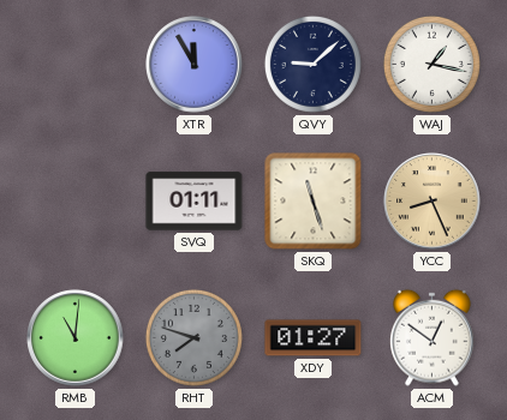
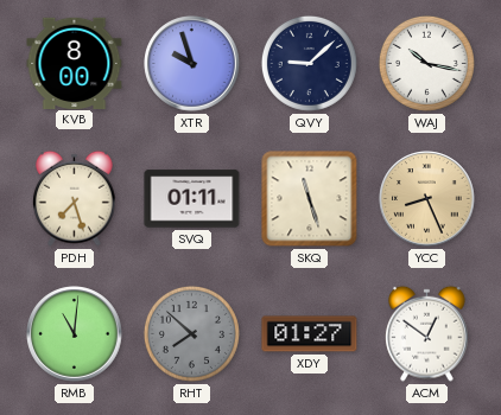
KVB: none -> 8:00 (75, 63)
XTR: 11:55 -> 9:57 (192, 64)
WAJ: 1:17 -> 10:17 (426, 63)
PDH: none -> 7:27 (75, 198)
RHT: 7:48 -> 7:52 (191, 333)
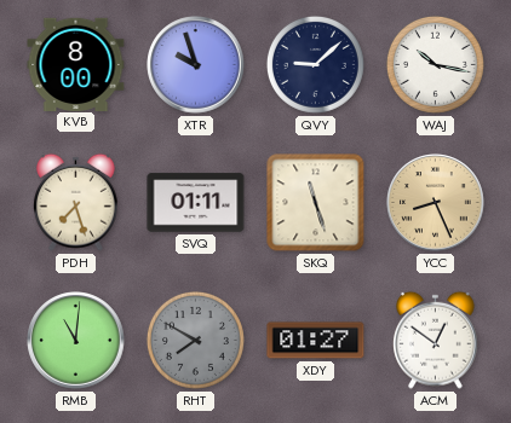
RHT: 7:52 -> 7:50 (195, 340)
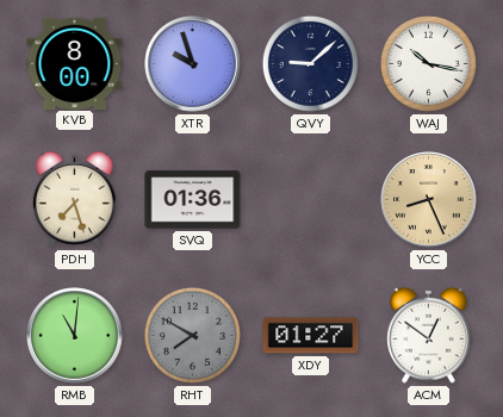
SVQ: 01:11 -> 01:36 (193, 200)
SKQ: 11:27 -> none (316, 203)
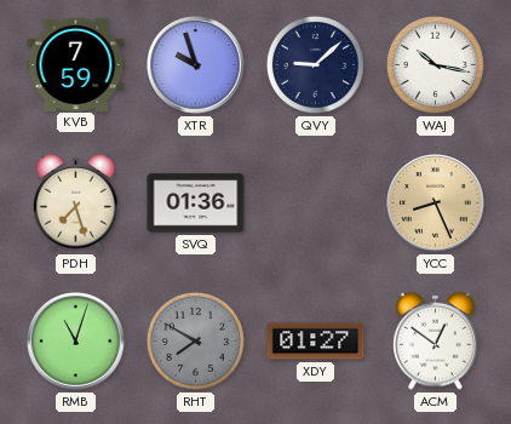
KVB: 8:00 -> 7:59 (76, 64)
RMB: 11:01 -> 11:03 (76, 342)
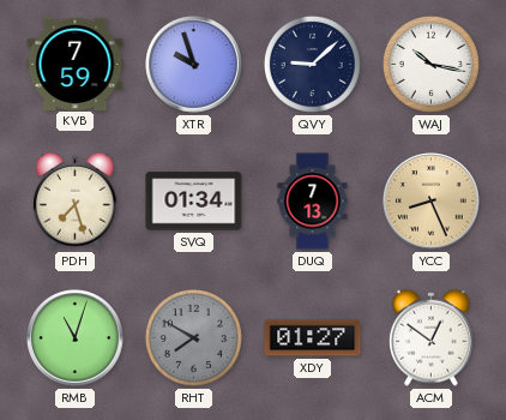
SVQ: 01:36 -> 01:34 (194, 202)
DUQ: none -> 7:13 (313, 202)
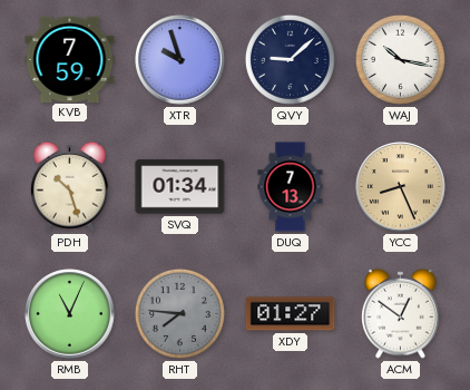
PDH: 7:27 -> 10:27 (70, 186)
RMB: 11:03 -> 11:04 (70, 314)
RHT: 7:50 -> 7:46 (179, 313)
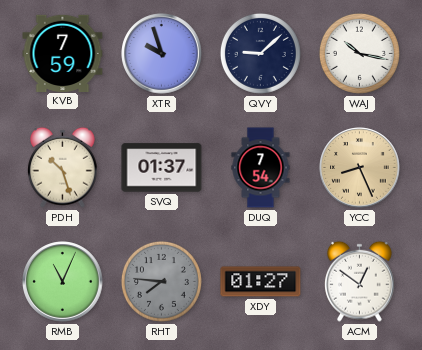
SVQ: 01:34 -> 01:37 (162, 168)
DUQ: 7:13 -> 7:54 (261, 168)
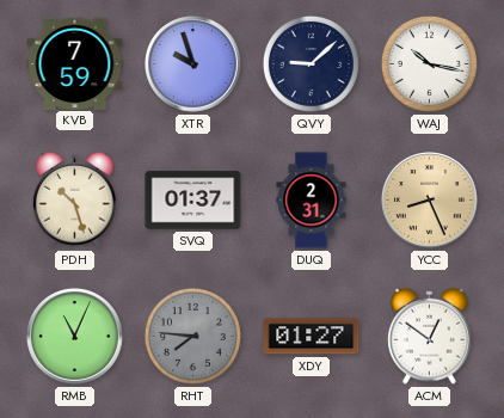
DUQ: 7:54 -> 2:31 (312, 201)
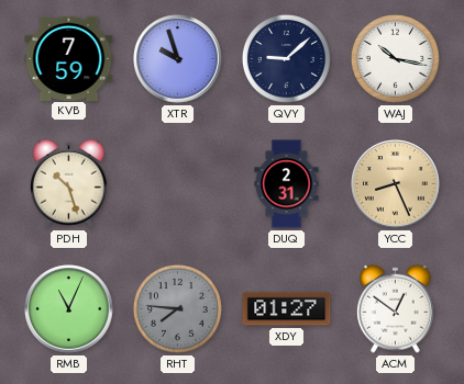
SVQ: 01:37 -> none (193, 201)
